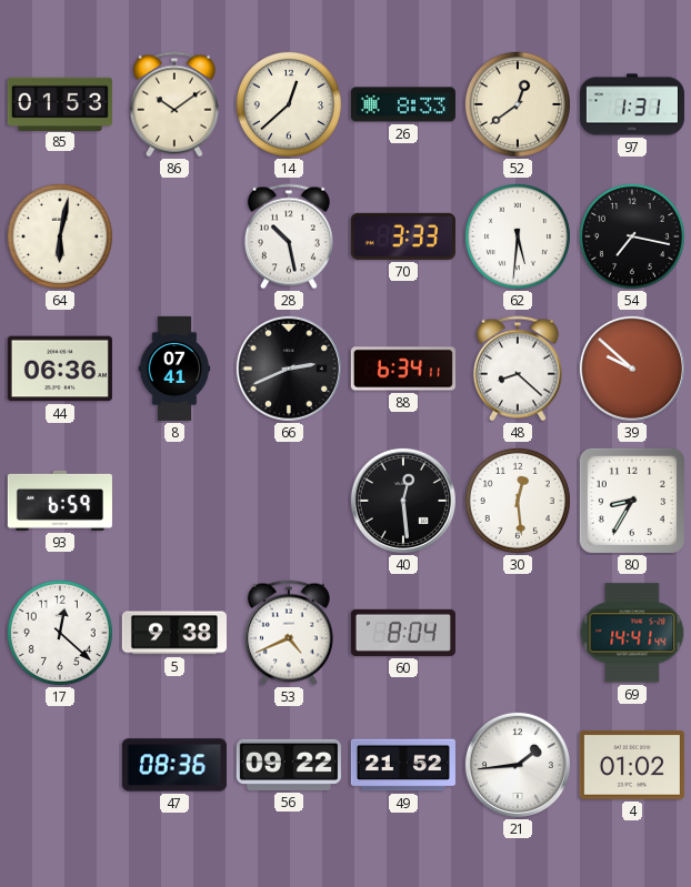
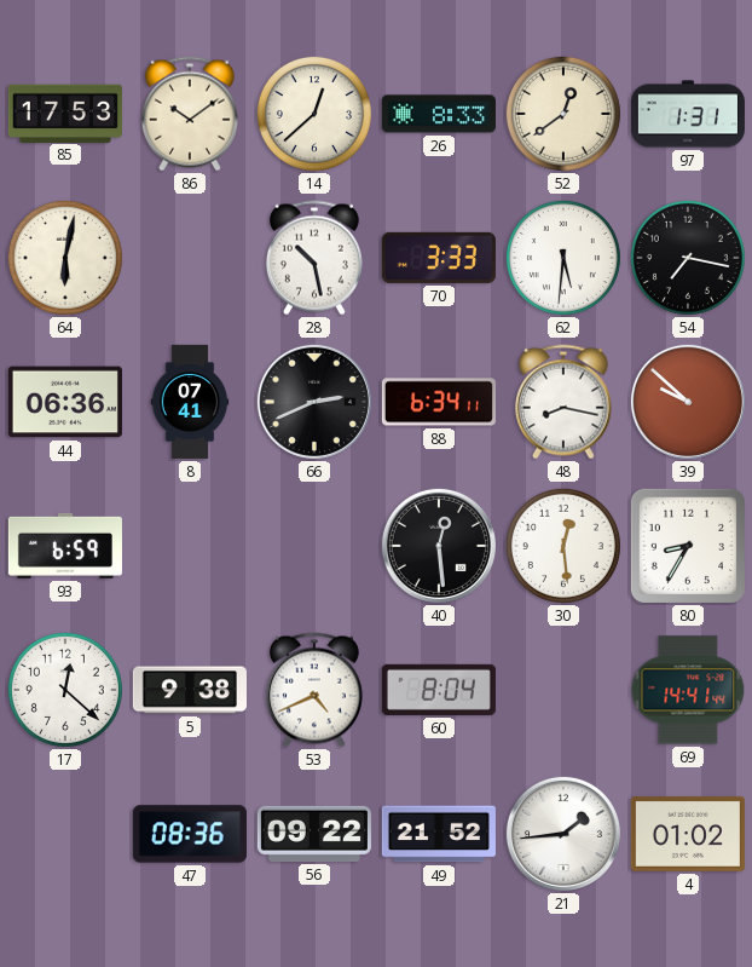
85: 01:53 -> 17:53 (65, 113)
48: 8:22 -> 8:17 (563, 402)
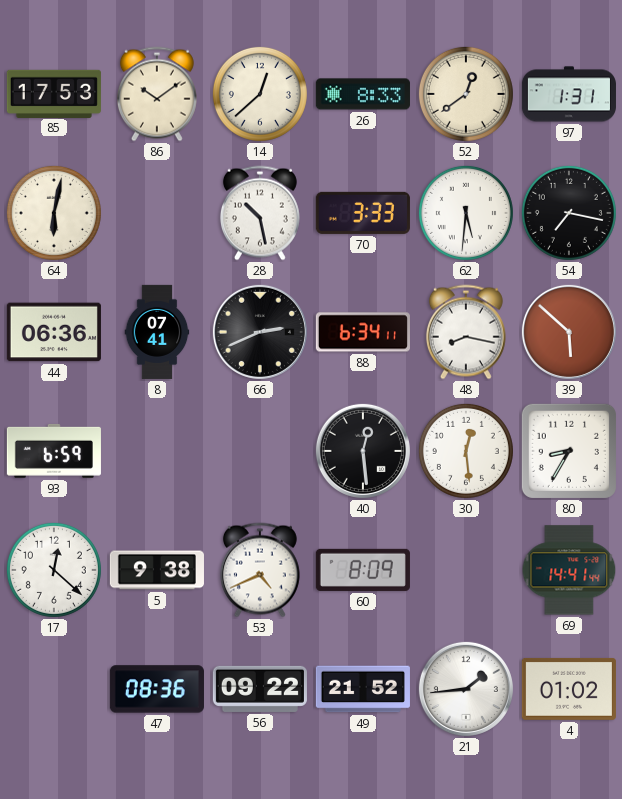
39: 9:52 -> 5:52 (569, 332)
60: 8:04 -> 8:09 (363, 570)
